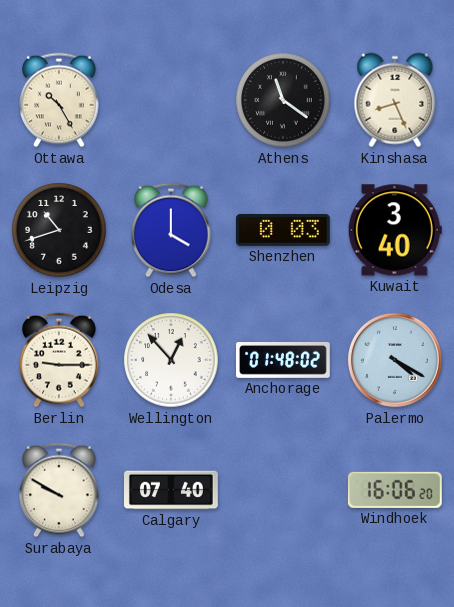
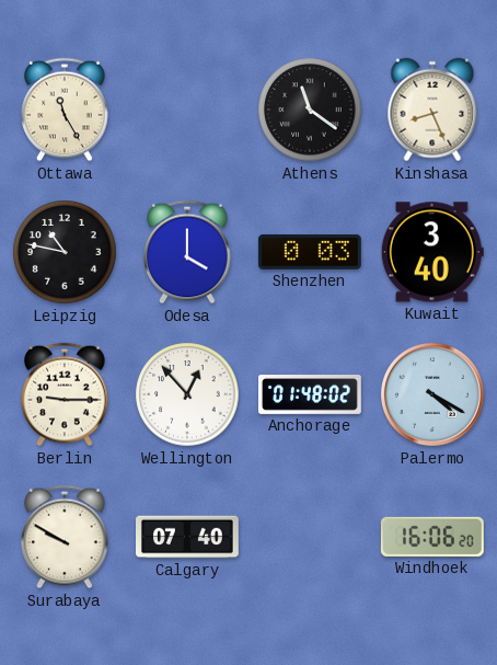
Ottawa: 10:25 -> 11:25 (65, 110)
Leipzig: 10:42 -> 10:47 (65, 252)
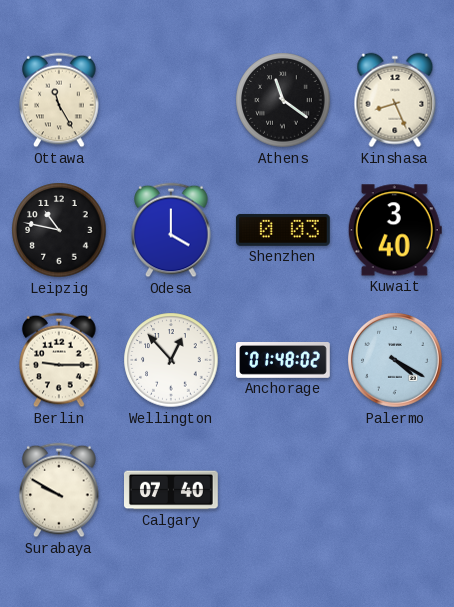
Windhoek: 16:06 -> none (432, 537)
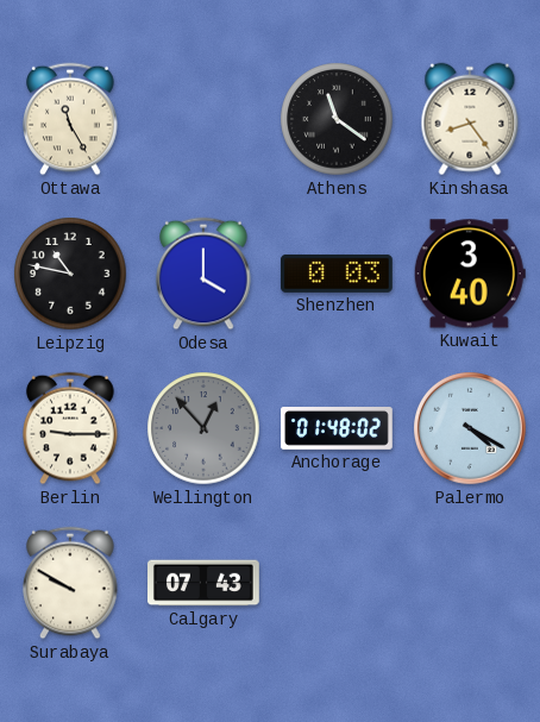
Kinshasa: 8:26 -> 8:24 (470, 119)
Wellington dial: white -> grey (203, 428)
Calgary: 07:40 -> 07:43 (205, 583)
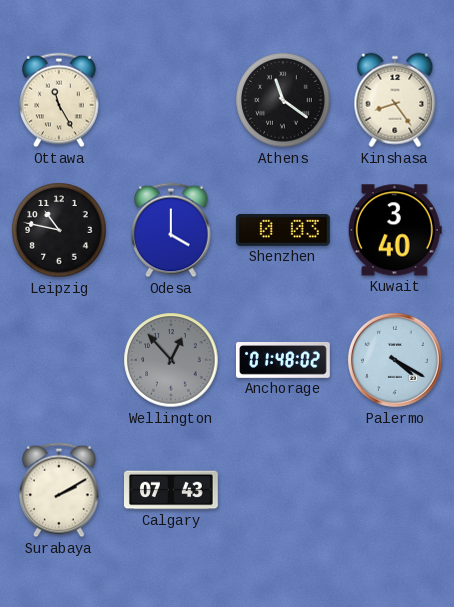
Berlin: 9:15 -> none (70, 428)
Surabaya: 9:50 -> 2:10 (59, 490)
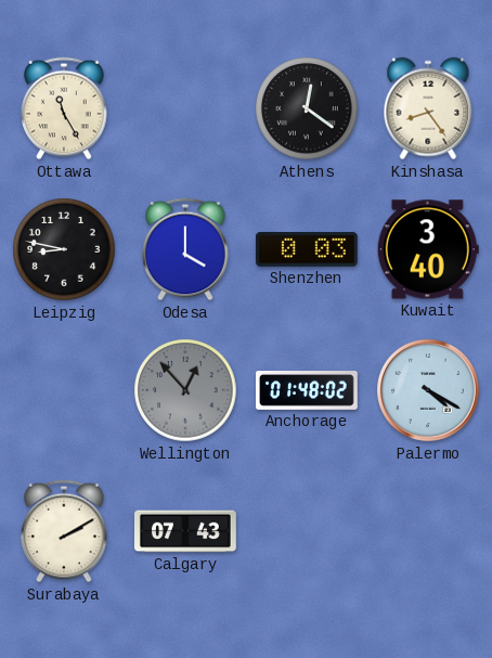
Athens: 11:21 -> 12:21 (307, 108)
Leipzig: 10:47 -> 8:47 (64, 249)
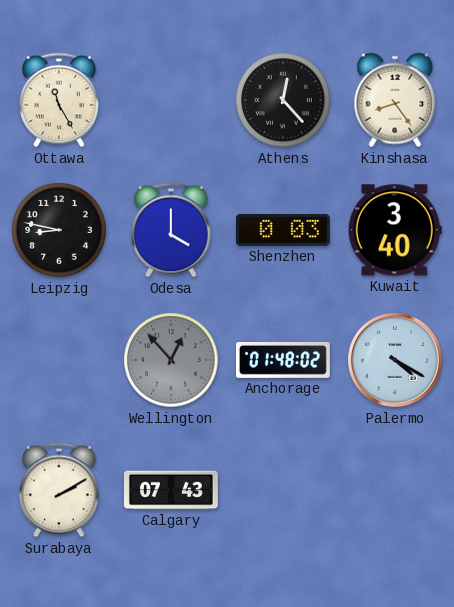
Athens: 12:21 -> 12:23 (283, 100)
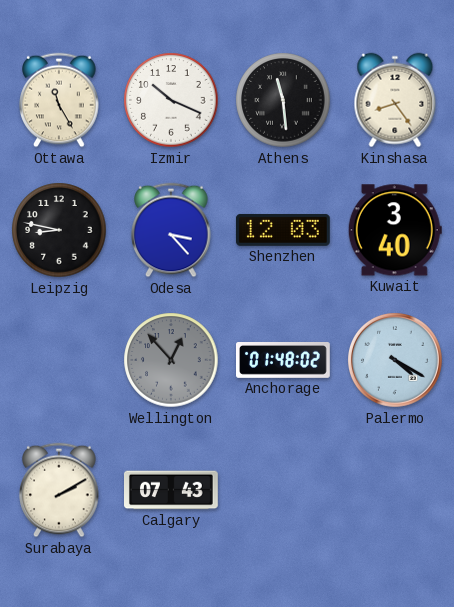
Izmir: none -> 10:19 (171, 100)
Athens: 12:23 -> 11:29 (283, 100)
Odesa: 4:00 -> 3:23 (171, 230)
Shenzhen: 0:03 -> 12:03 (283, 230)
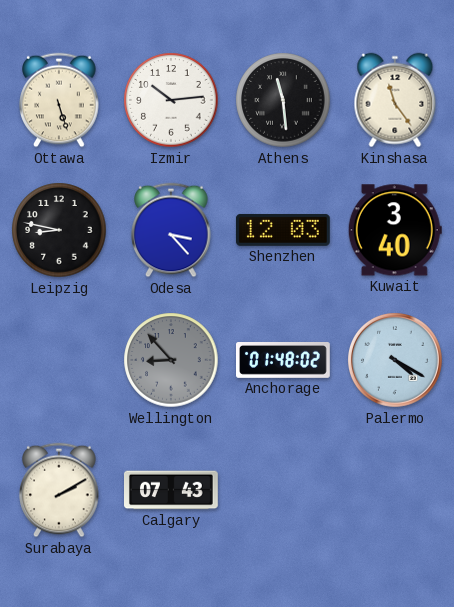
Ottawa: 11:25 -> 5:27 (59, 100)
Izmir: 10:19 -> 10:14 (171, 100)
Kinshasa: 8:24 -> 11:24 (395, 100)
Wellington: 12:53 -> 8:53 (171, 360)
